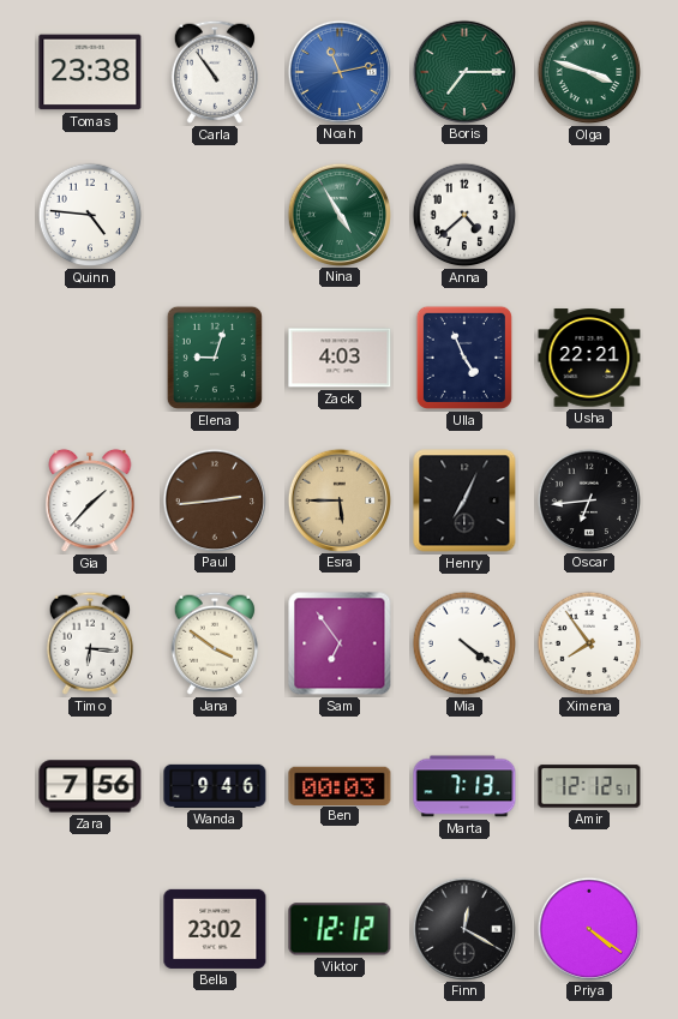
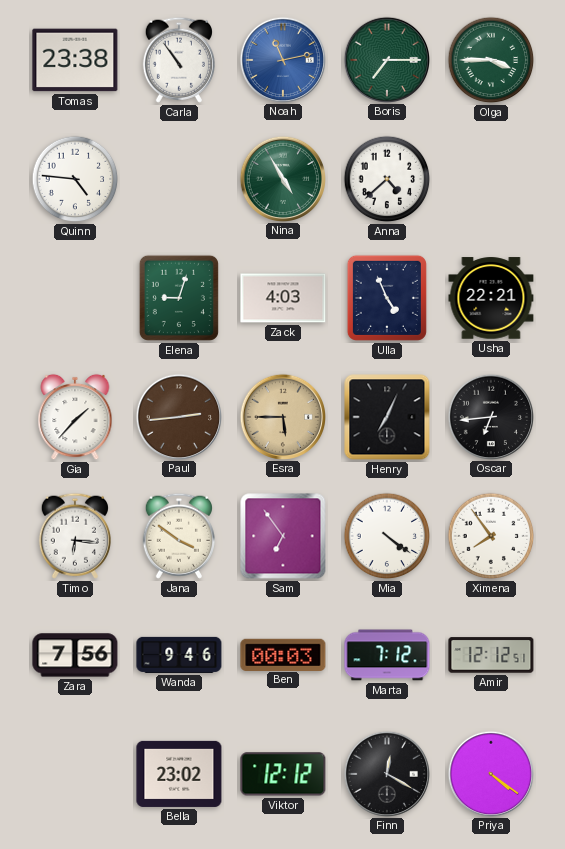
Olga: 3:48 -> 3:45 (491, 60)
Marta: 7:13 -> 7:12 (387, 655)
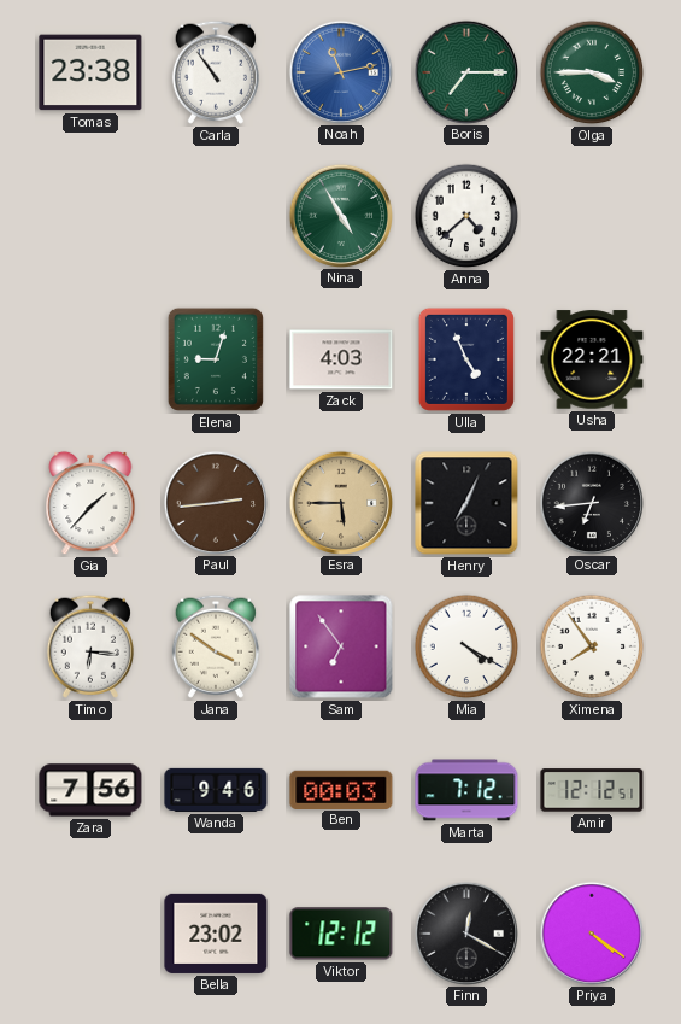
Quinn: 4:46 -> none (75, 179)
Mia: 4:21 -> 4:20 (466, 646)
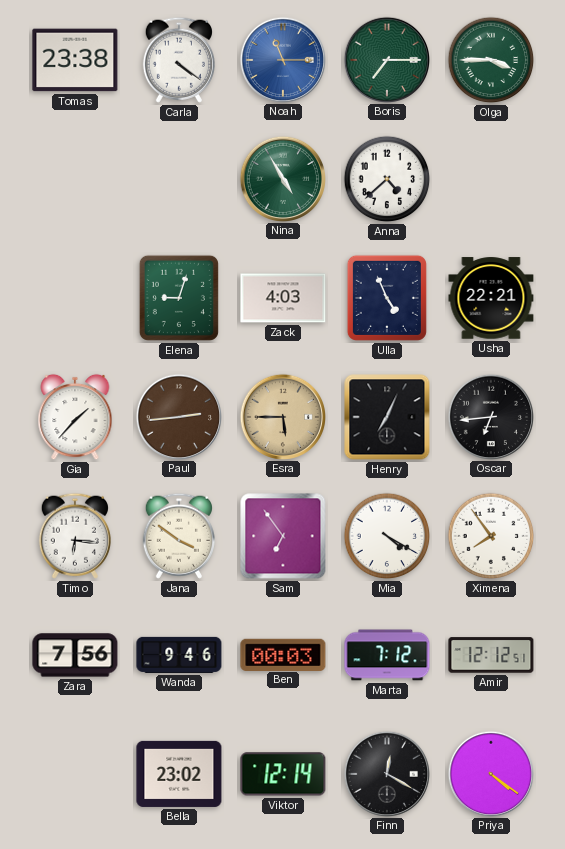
Carla: 10:54 -> 4:21 (179, 60)
Noah: 11:13 -> 11:15 (282, 59)
Viktor: 12:12 -> 12:14 (283, 774)
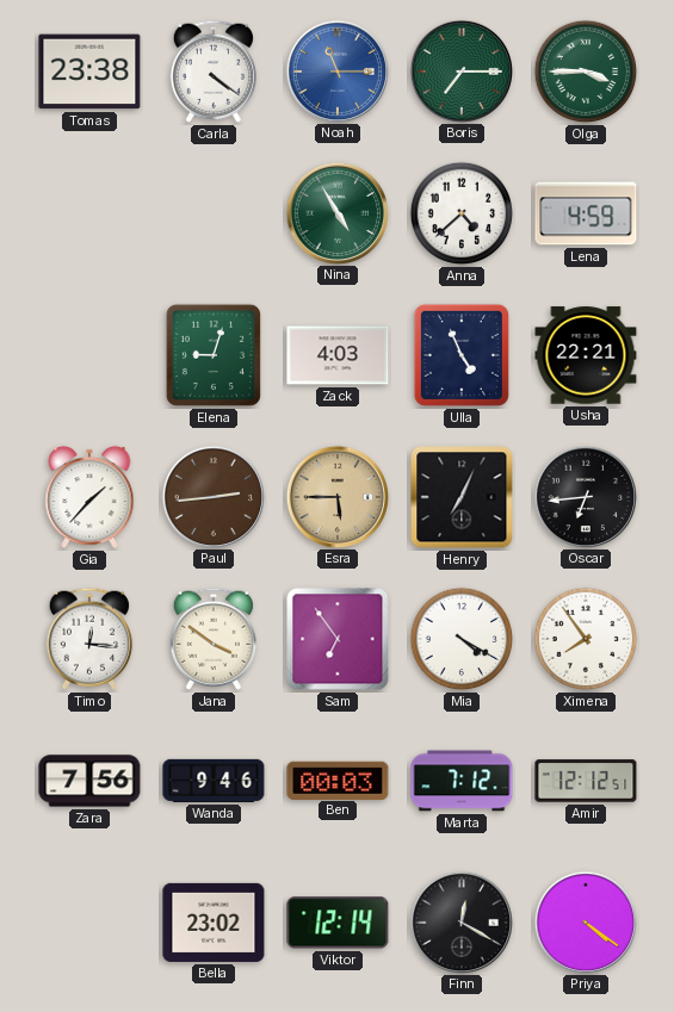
Lena: none -> 4:59 (586, 213)
Timo: 6:16 -> 12:16 (89, 639)
